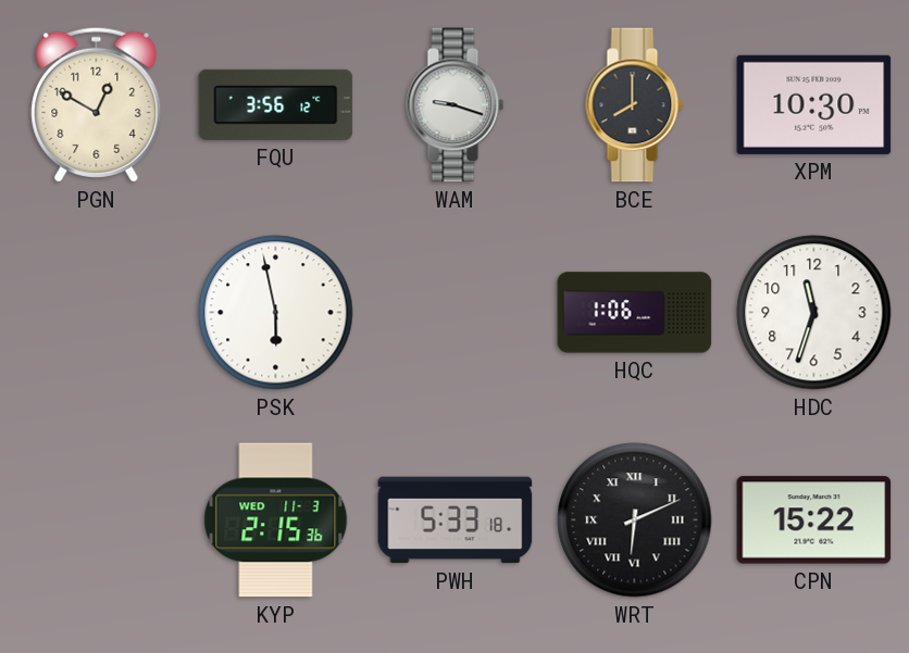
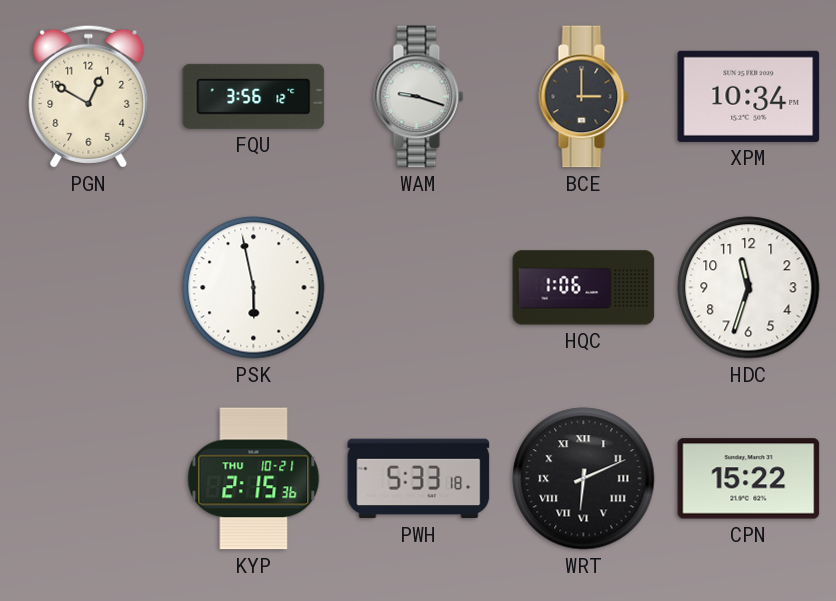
BCE: 8:00 -> 3:00 (584, 97)
XPM: 10:30 -> 10:34 (749, 96)
KYP date: WED 11-3 -> THU 10-21 (254, 479)
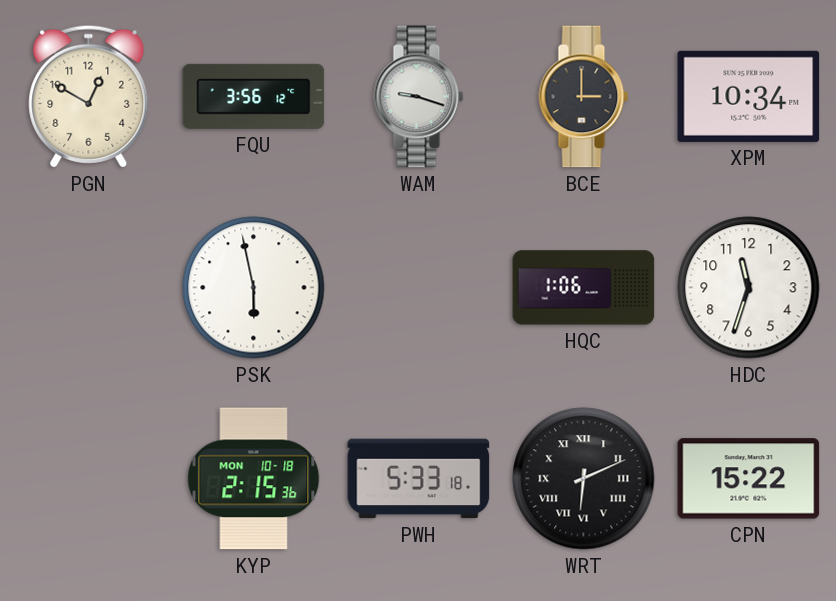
KYP date: THU 10-21 -> MON 10-18 (254, 479)
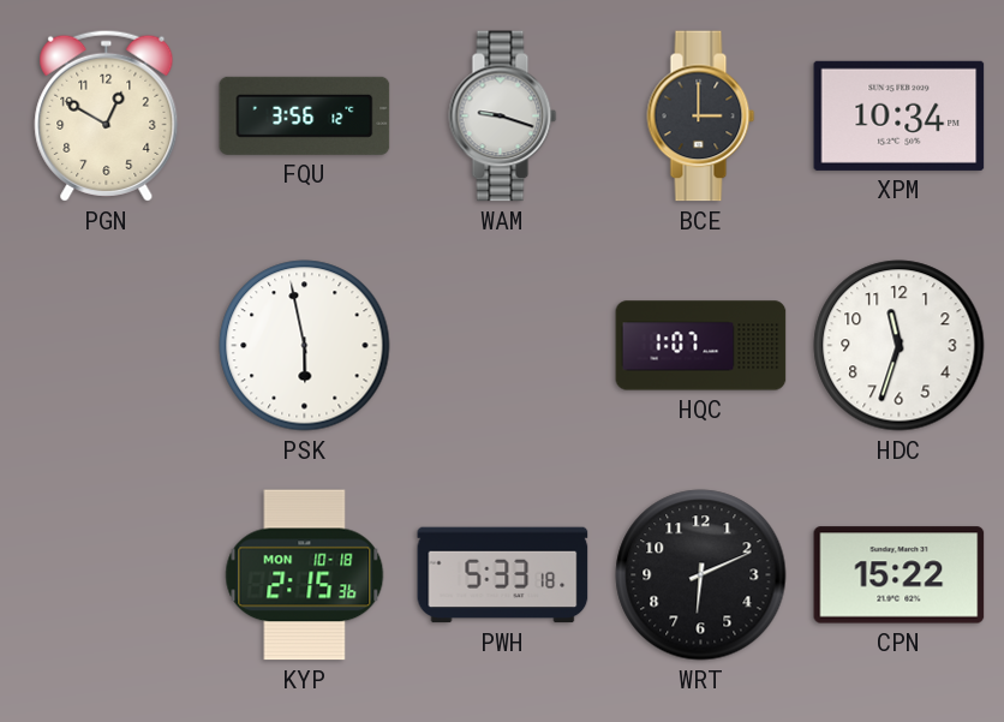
HQC: 1:06 -> 1:07 (701, 346)
WRT numerals: Roman -> Arabic (701, 575)
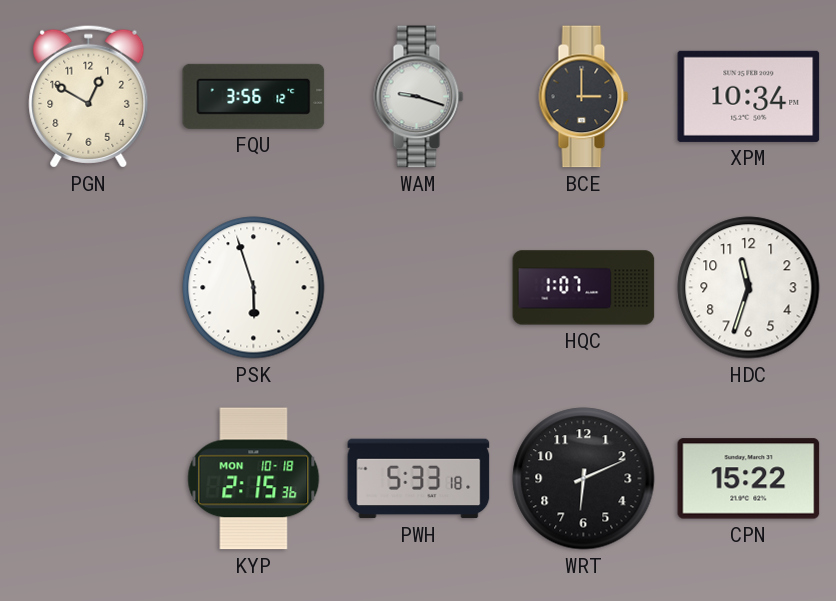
PSK: 5:58 -> 5:57 (254, 288)
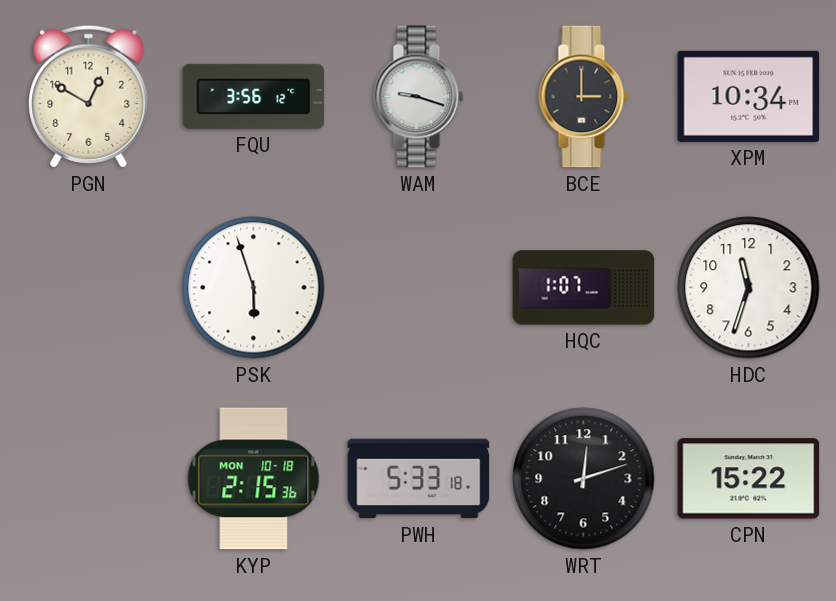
WRT: 6:11 -> 12:12 (584, 479)
